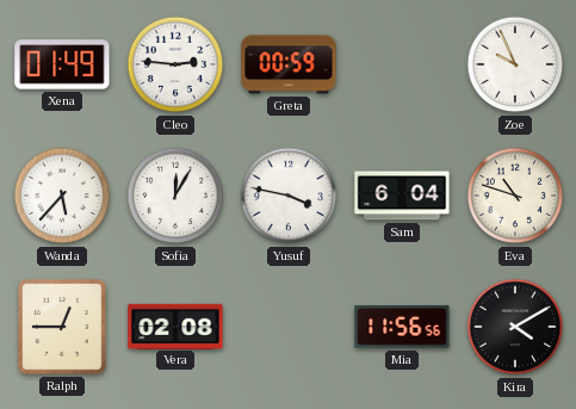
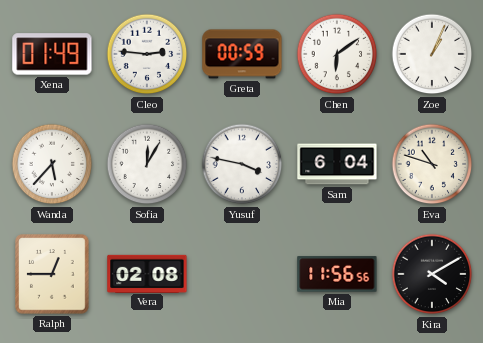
Chen: none -> 6:09 (337, 54)
Zoe: 9:56 -> 1:04 (432, 54)
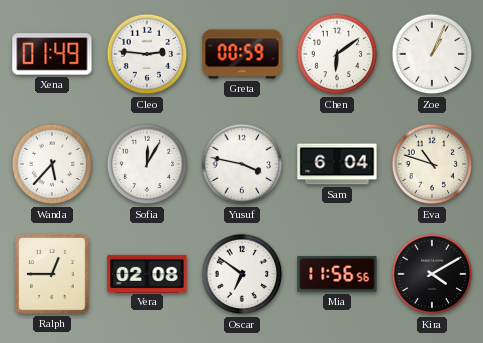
Oscar: none -> 6:51 (242, 274)
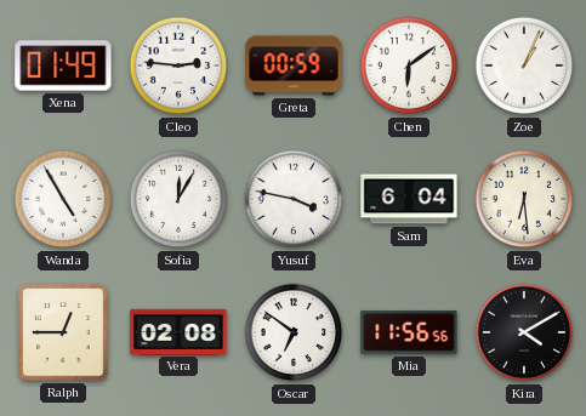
Wanda: 5:37 -> 4:55 (63, 199)
Eva: 10:48 -> 6:29 (524, 199)
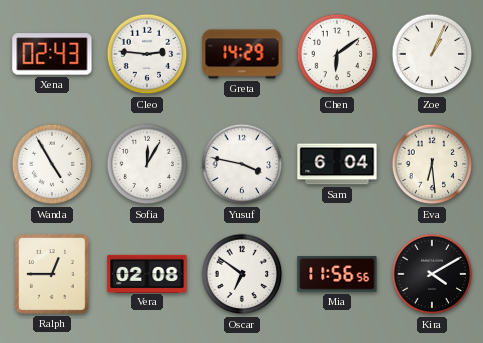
Xena: 01:49 -> 02:43 (52, 54)
Greta: 00:59 -> 14:29 (242, 54)
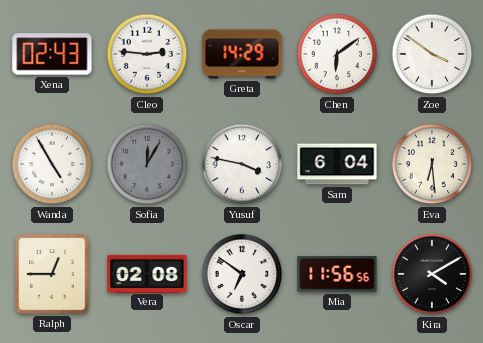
Zoe: 1:04 -> 3:51 (432, 54)
Sofia dial: white -> grey (147, 164)
